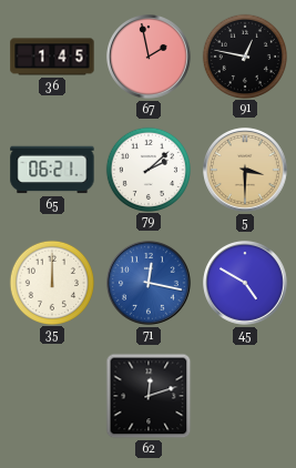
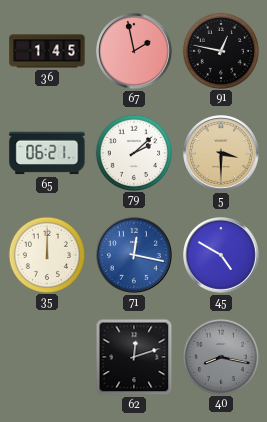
40: none -> 8:17 (220, 356)
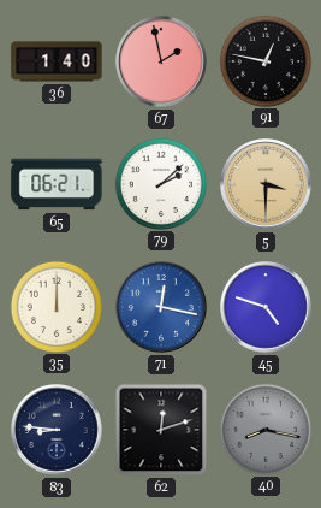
36: 1:45 -> 1:40 (57, 61)
45: 4:50 -> 4:48 (267, 308)
83: none -> 8:46 (58, 431)
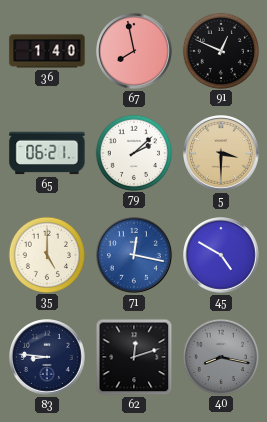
67: 1:58 -> 7:58 (135, 52)
91: 12:47 -> 12:49 (220, 50)
35: 12:00 -> 5:00 (46, 254)
45: 4:48 -> 4:50 (222, 256)
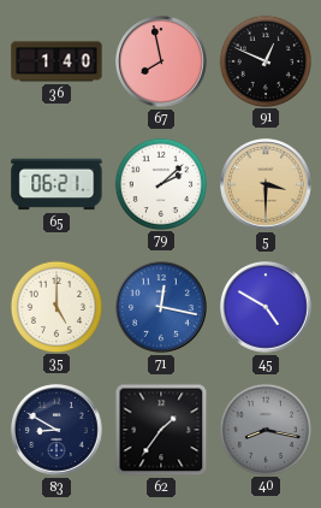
83: 8:46 -> 8:50 (58, 431)
62: 12:12 -> 1:36 (161, 430)
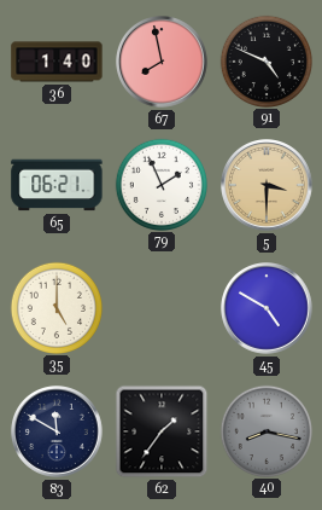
91: 12:49 -> 4:49 (265, 60)
79: 2:08 -> 1:56 (160, 184)
71: 12:17 -> none (162, 308)
83: 8:50 -> 11:50 (58, 433)
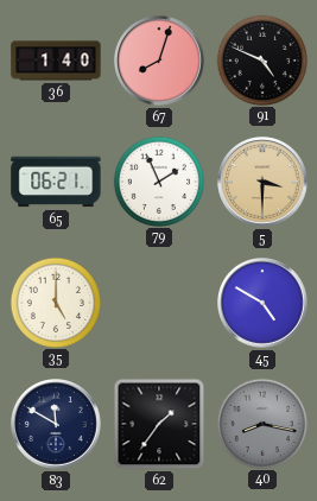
67: 7:58 -> 8:03 (160, 62)
